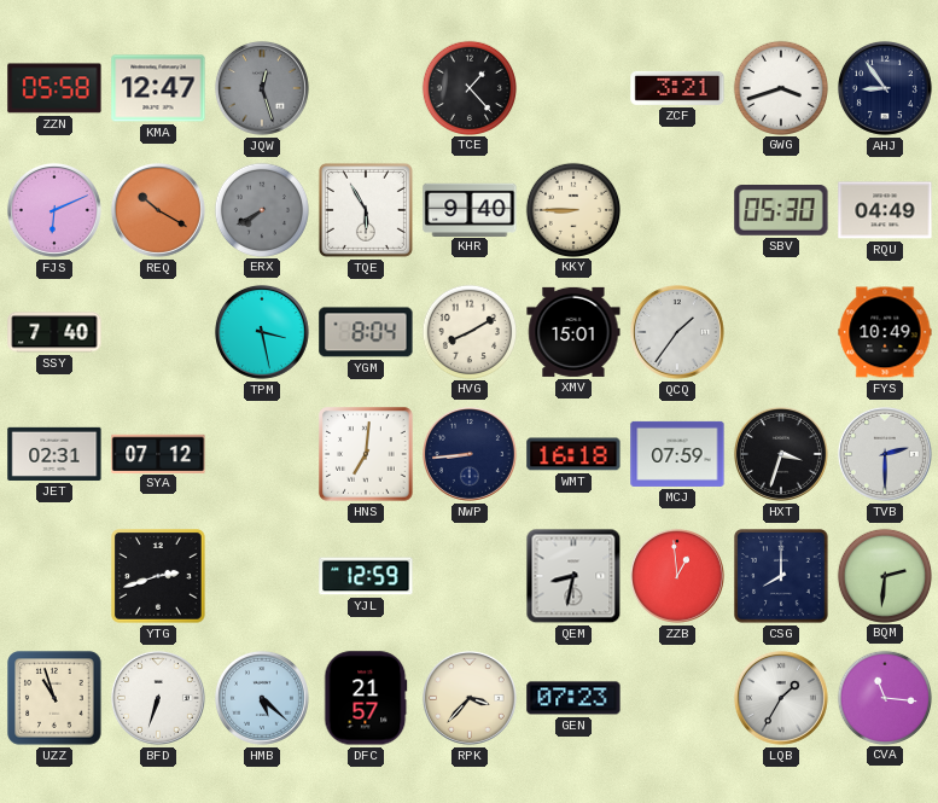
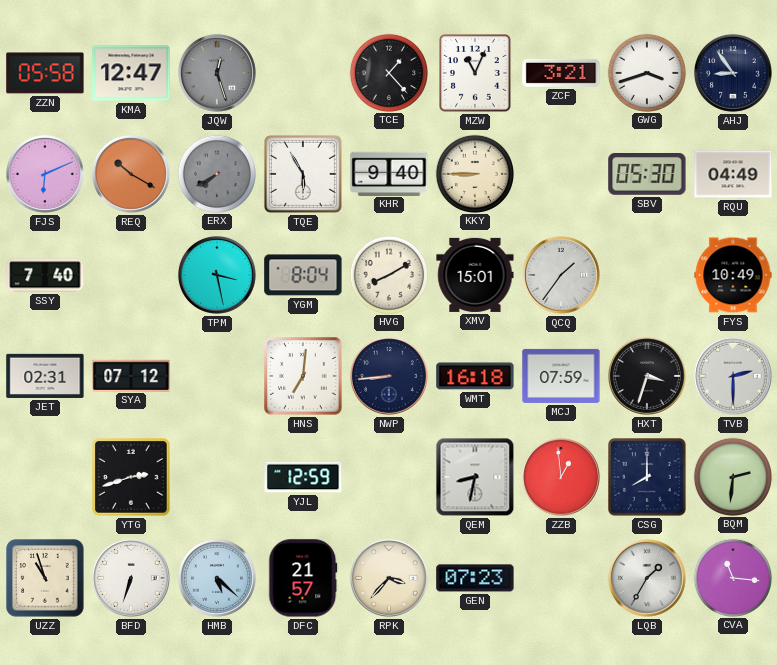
MZW: none -> 11:04 (475, 73)
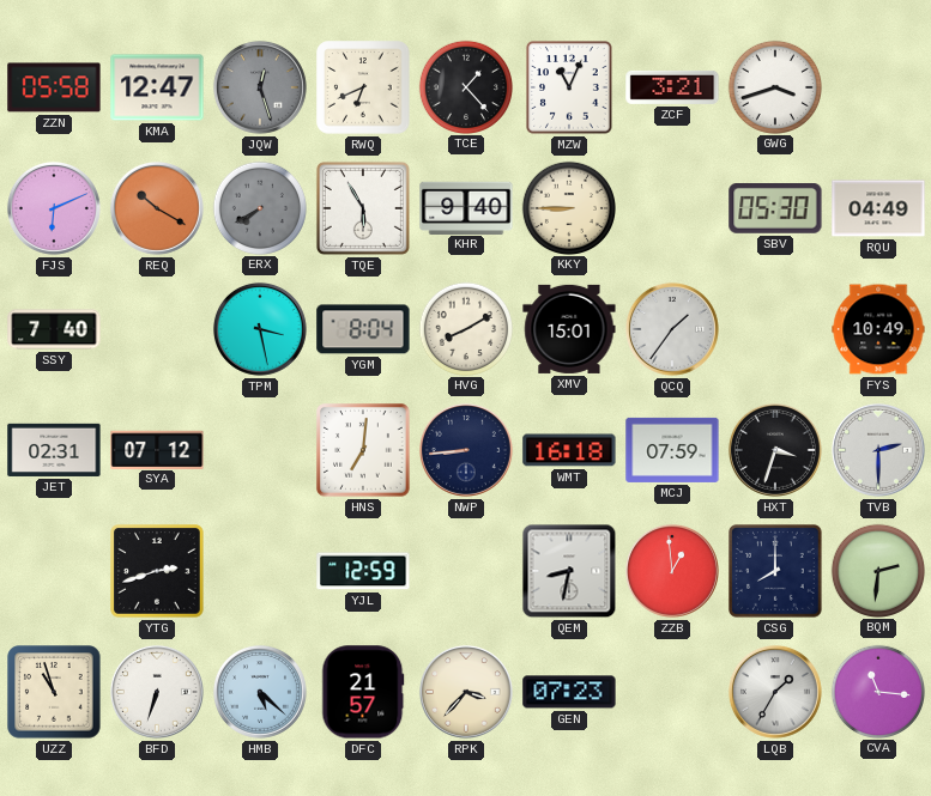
RWQ: none -> 6:41 (363, 87)
AHJ: 8:54 -> none (733, 73)
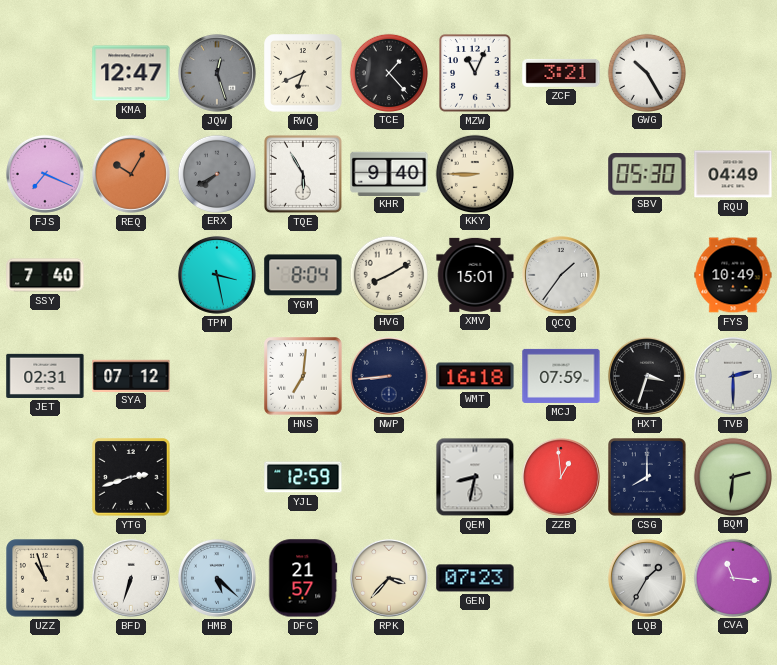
ZZN: 05:58 -> none (54, 87)
GWG: 3:42 -> 10:25 (646, 72)
FJS: 6:11 -> 7:19 (45, 174)
REQ: 10:20 -> 10:05 (131, 174)
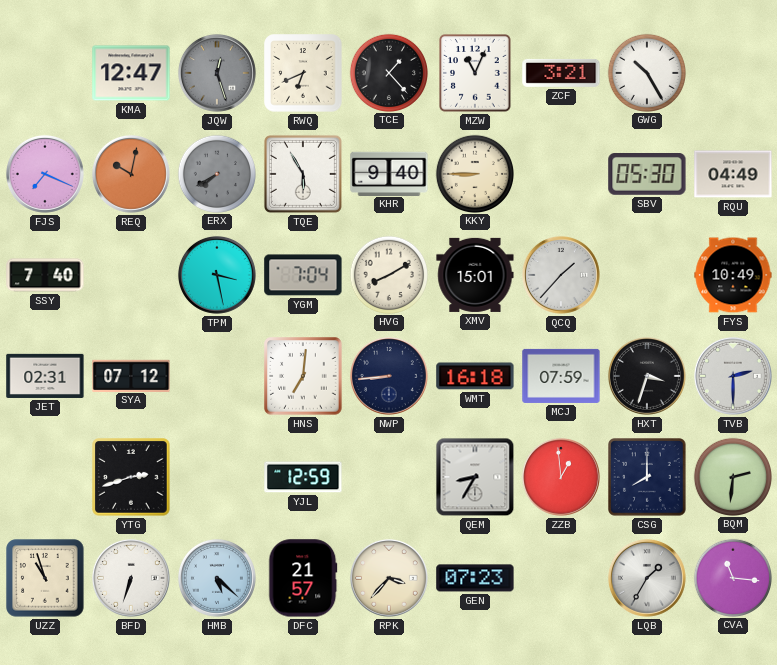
REQ: 10:05 -> 10:02 (131, 174)
YGM: 8:04 -> 7:04 (303, 275)
QCQ: 1:36 -> 1:37 (561, 275)
QEM: 8:32 -> 8:35 (475, 477)
